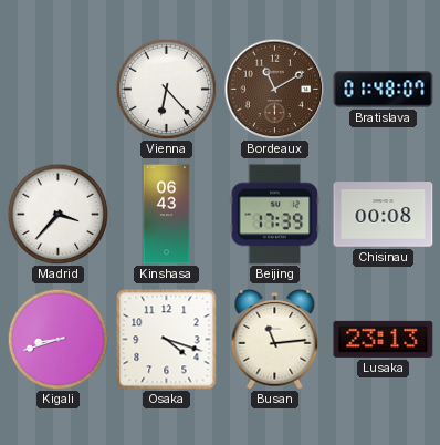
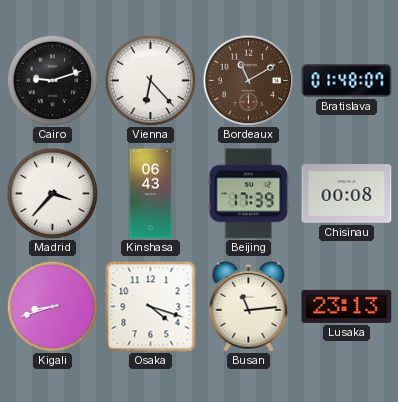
Cairo: none -> 9:12 (52, 80)
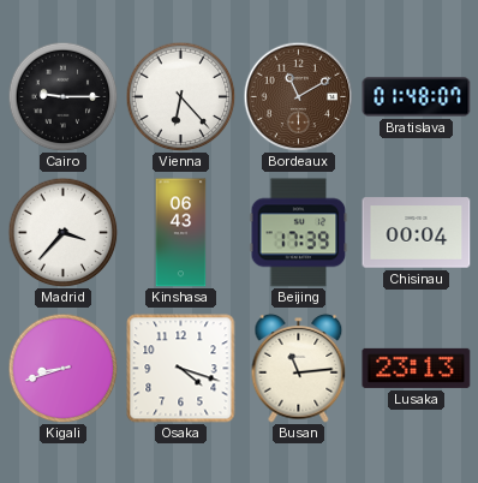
Cairo: 9:12 -> 9:15 (62, 96)
Chisinau: 00:08 -> 00:04 (417, 233)
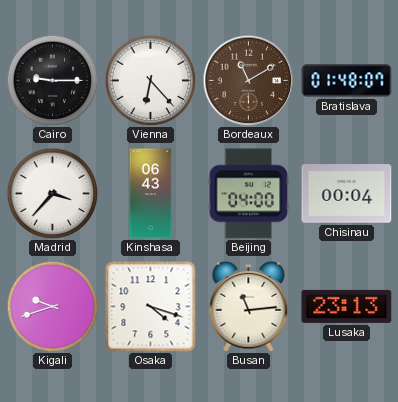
Beijing: 17:39 -> 04:00 (249, 194)
Kigali: 8:42 -> 9:42 (52, 306)
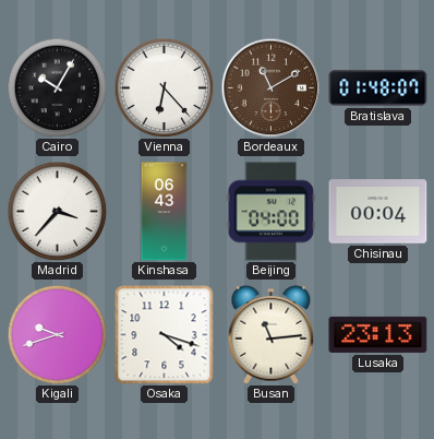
Cairo: 9:15 -> 10:05 (57, 87)
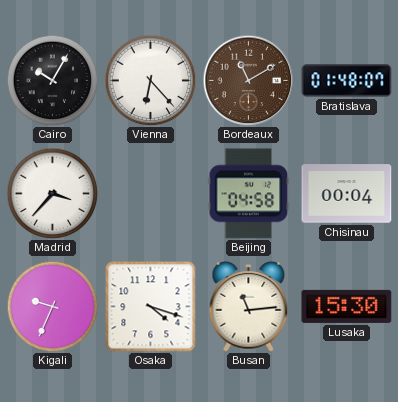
Kinshasa: 06:43 -> none (165, 212)
Beijing: 04:00 -> 04:58 (249, 194)
Kigali: 9:42 -> 9:34 (52, 306)
Lusaka: 23:13 -> 15:30 (347, 306)
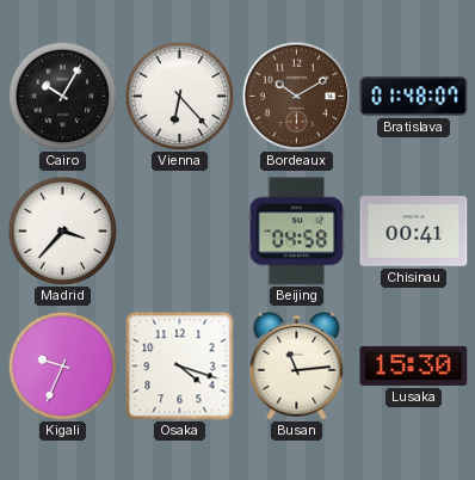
Bordeaux: 11:10 -> 10:10 (296, 96)
Chisinau: 00:04 -> 00:41 (414, 232)
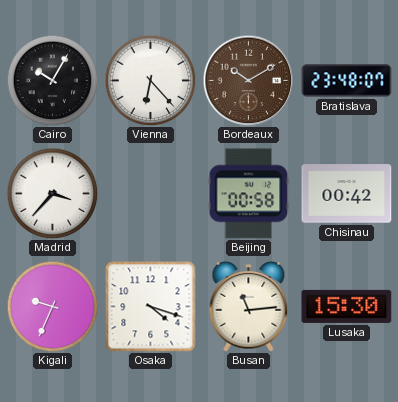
Bratislava: 01:48 -> 23:48 (347, 81)
Beijing: 04:58 -> 00:58 (249, 194)
Chisinau: 00:41 -> 00:42 (347, 194)
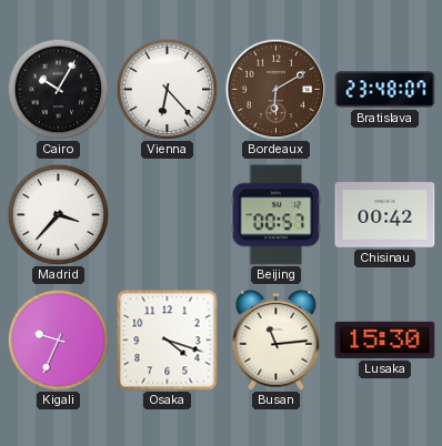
Bordeaux: 10:10 -> 6:10 (275, 89)
Beijing: 00:58 -> 00:57 (277, 215)
